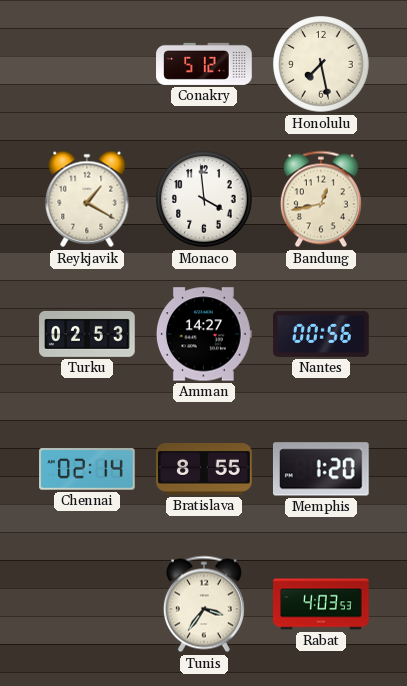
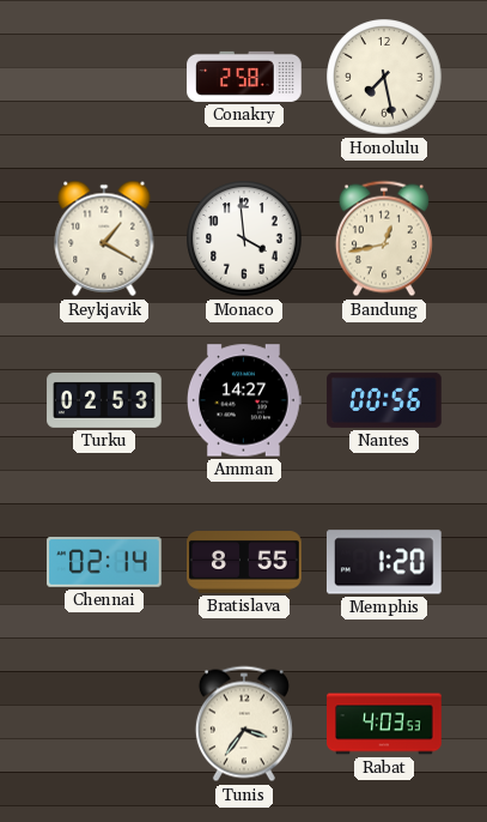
Conakry: 5:12 -> 2:58 (244, 77)
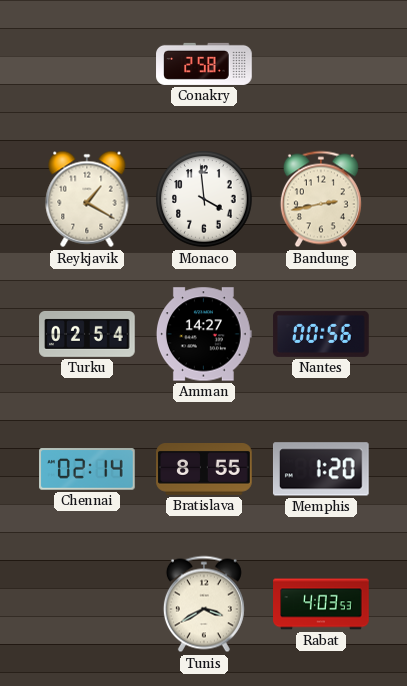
Honolulu: 7:28 -> none (384, 77)
Bandung: 12:43 -> 2:43 (321, 199)
Turku: 02:53 -> 02:54 (87, 334)
Tunis: 3:36 -> 3:40 (204, 604)
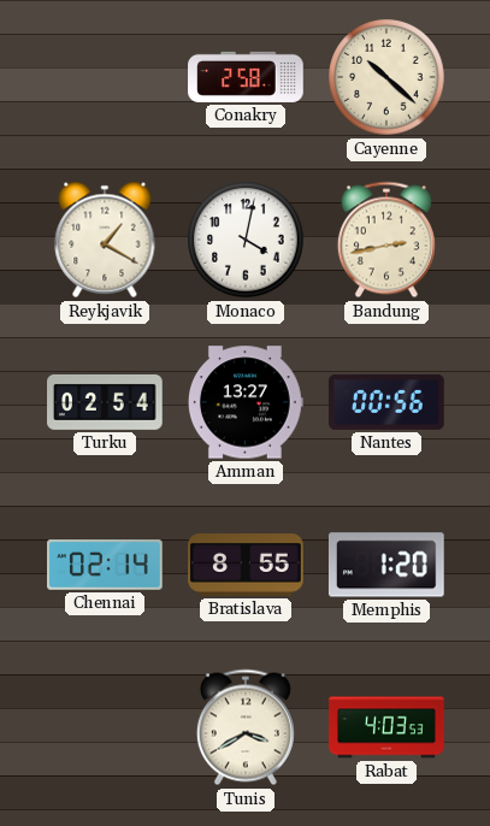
Cayenne: none -> 10:22 (386, 77)
Monaco: 3:59 -> 4:02 (246, 240)
Amman: 14:27 -> 13:27 (246, 402)
